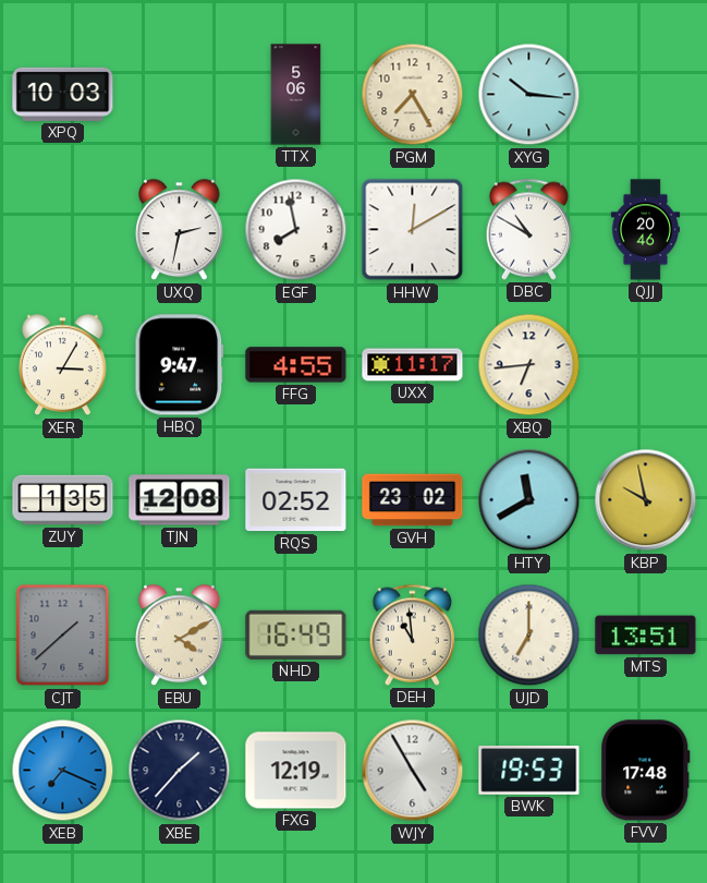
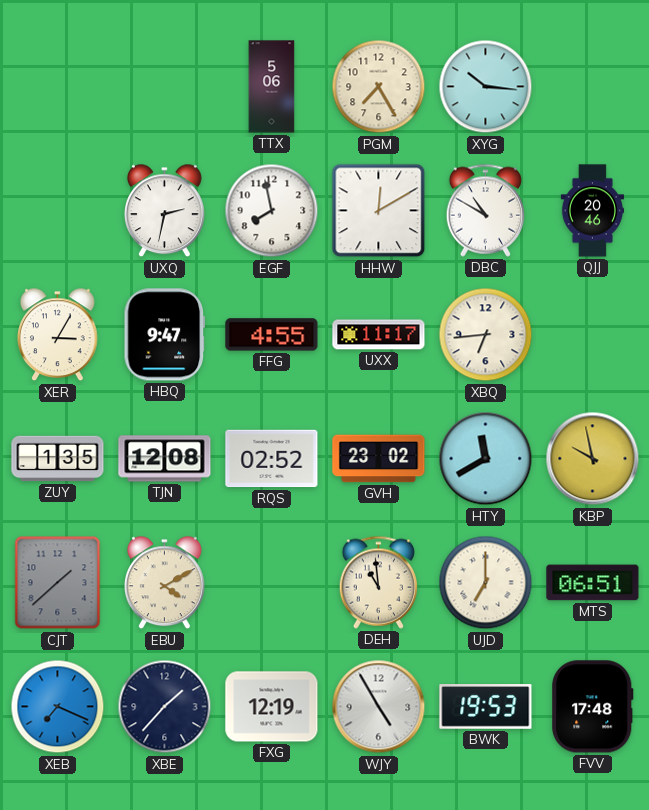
XPQ: 10:03 -> none (63, 94)
NHD: 16:49 -> none (296, 634)
MTS: 13:51 -> 06:51 (593, 583)
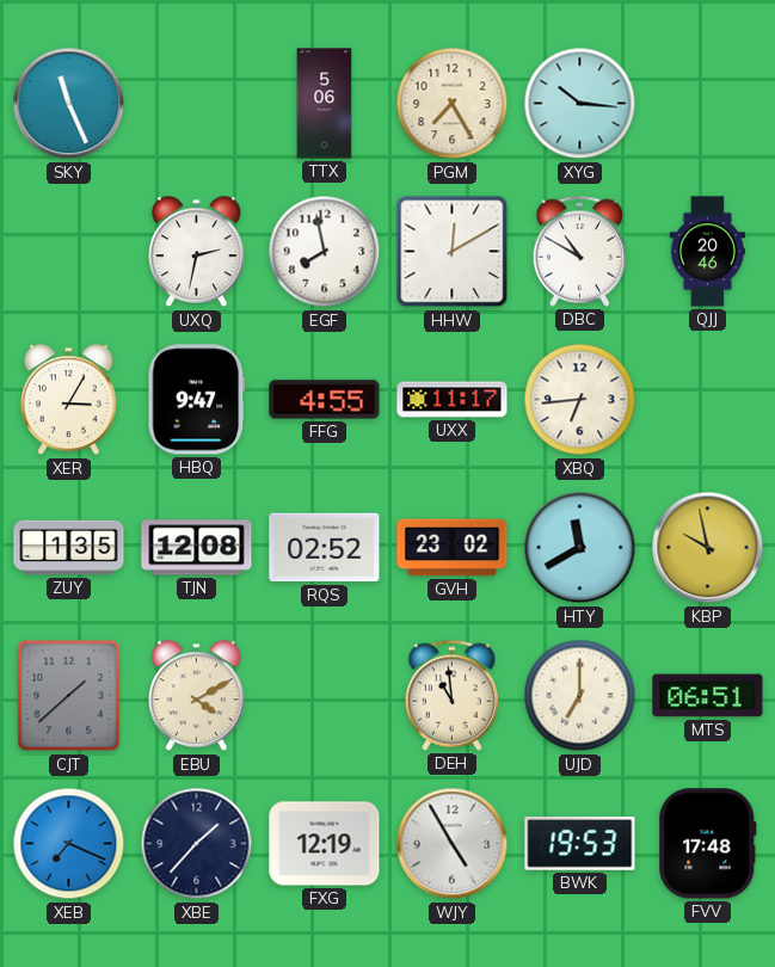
SKY: none -> 11:26 (69, 104)
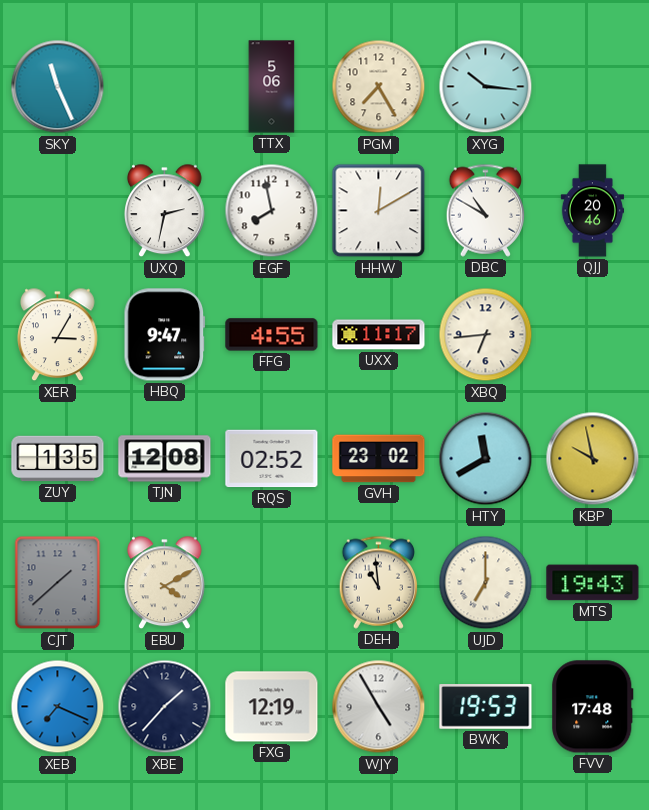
MTS: 06:51 -> 19:43 (593, 583)
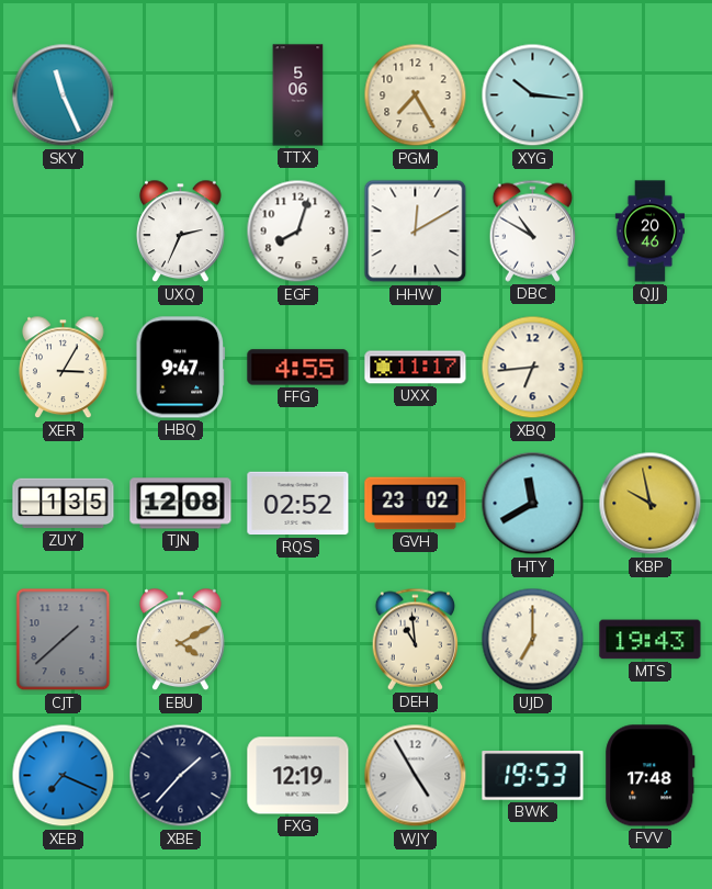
UXQ: 2:32 -> 2:34 (181, 232)
EGF: 7:58 -> 8:03 (298, 232)
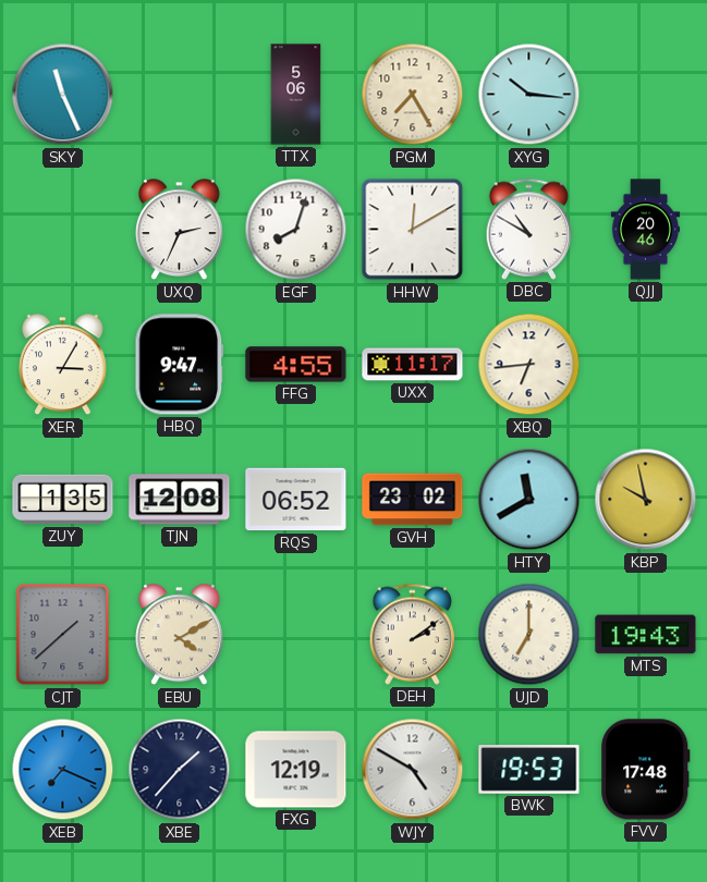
RQS: 02:52 -> 06:52 (296, 500)
DEH: 10:59 -> 2:09 (413, 634)
WJY: 4:55 -> 4:50 (413, 770)
